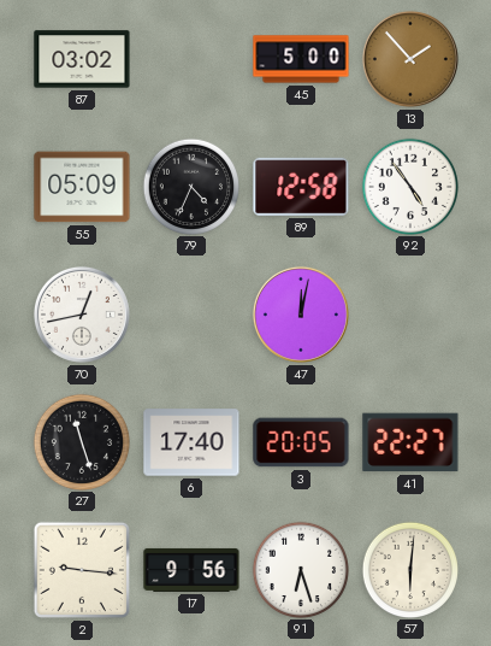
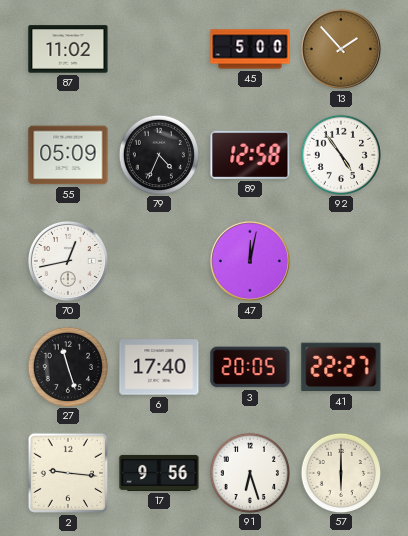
87: 03:02 -> 11:02 (68, 49)
57: 6:01 -> 6:00 (340, 472)
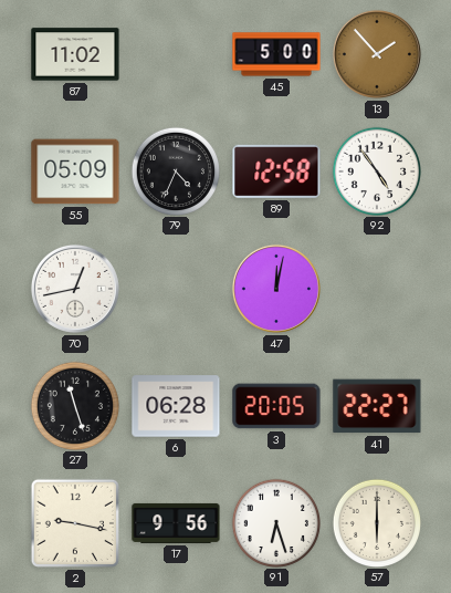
6: 17:40 -> 06:28 (176, 406)
2: 9:16 -> 9:17 (75, 523)
